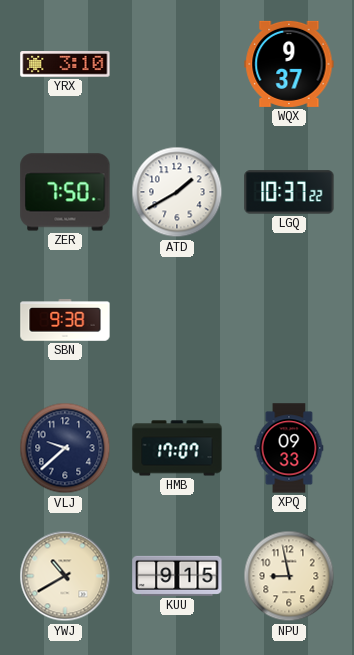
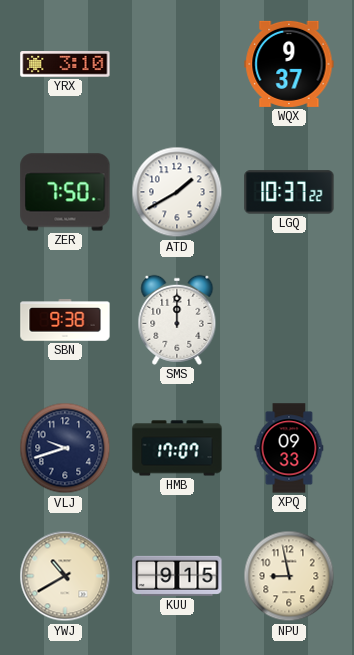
SMS: none -> 12:00 (177, 320)
VLJ: 9:38 -> 9:42 (65, 448)
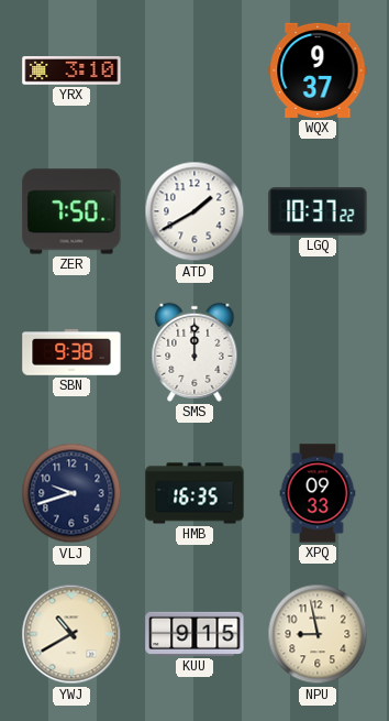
HMB: 17:07 -> 16:35 (194, 493)
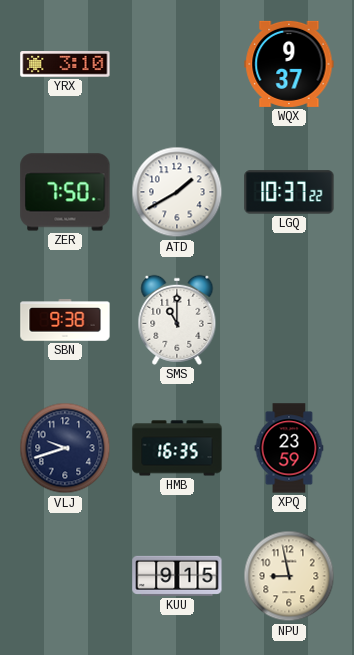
SMS: 12:00 -> 11:00 (177, 320)
XPQ: 09:33 -> 23:59 (289, 448)
YWJ: 10:40 -> none (71, 634)
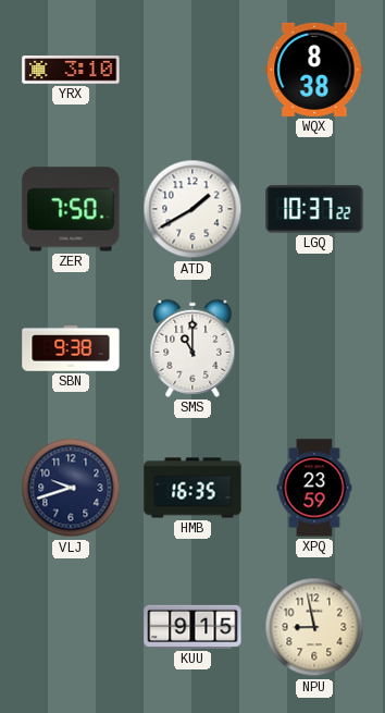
WQX: 9:37 -> 8:38 (314, 70)
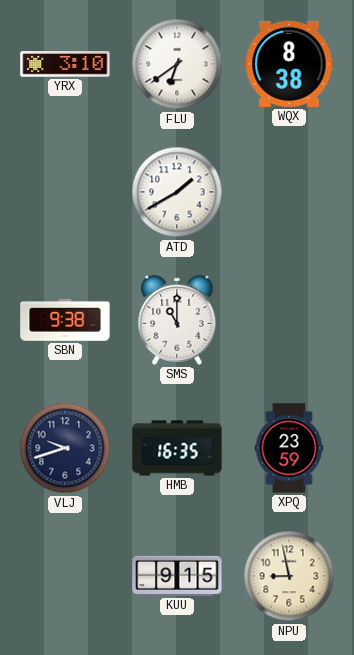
FLU: none -> 6:39 (177, 64)
ZER: 7:50 -> none (71, 209)
LGQ: 10:37 -> none (314, 209)
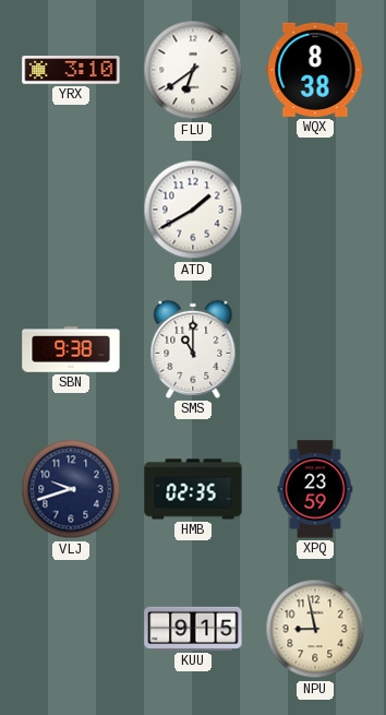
HMB: 16:35 -> 02:35 (193, 489)
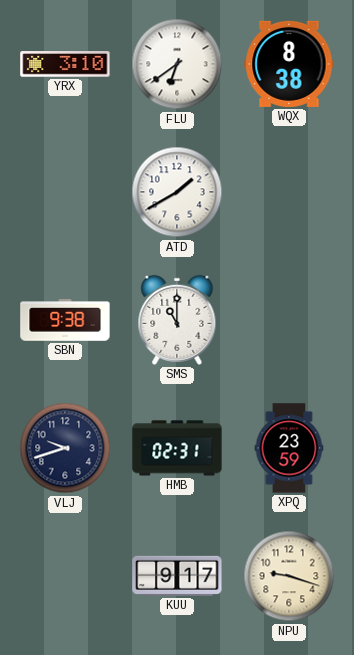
HMB: 02:35 -> 02:31 (177, 448)
KUU: 9:15 -> 9:17 (177, 576)
NPU: 8:58 -> 9:18 (289, 576)
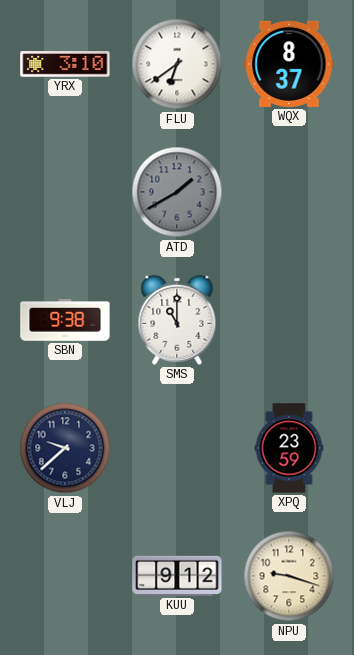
WQX: 8:38 -> 8:37 (289, 64)
ATD dial: white -> grey (177, 192)
VLJ: 9:42 -> 9:38 (65, 448)
HMB: 02:31 -> none (177, 448)
KUU: 9:17 -> 9:12 (177, 576)
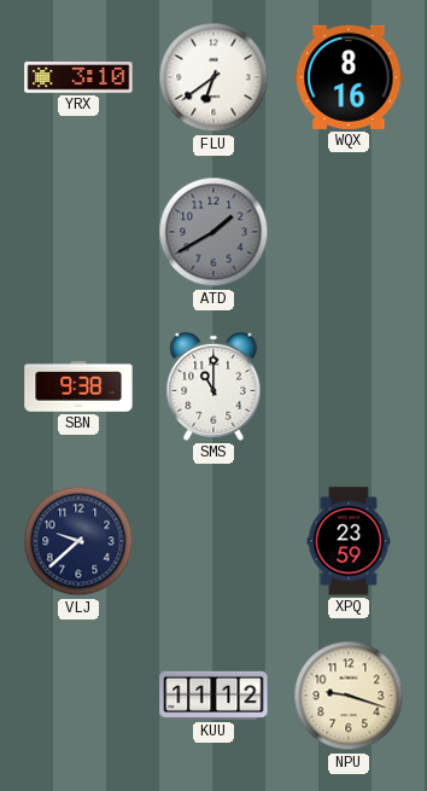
WQX: 8:37 -> 8:16 (349, 77)
KUU: 9:12 -> 11:12 (213, 696)
